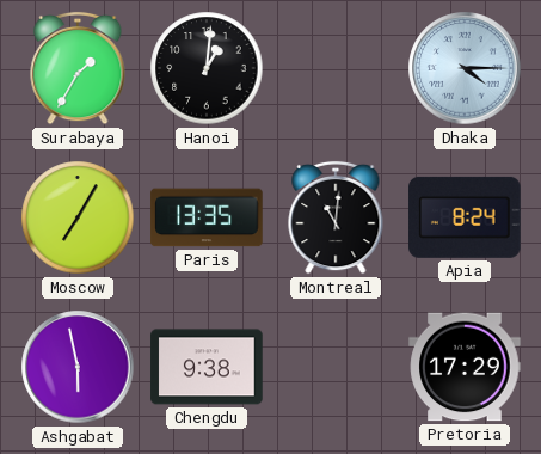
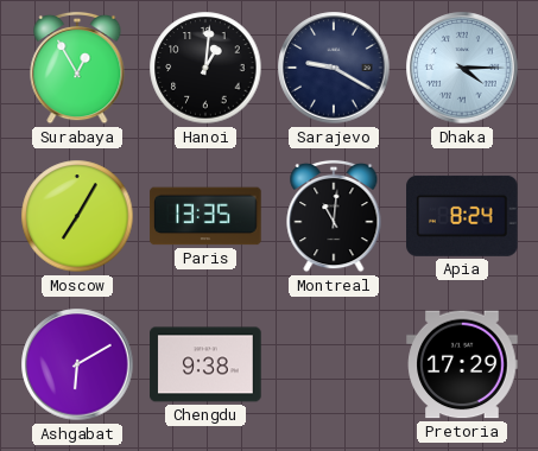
Surabaya: 1:35 -> 12:55 (77, 68)
Sarajevo: none -> 9:20 (334, 68)
Ashgabat: 5:58 -> 6:10 (77, 364)
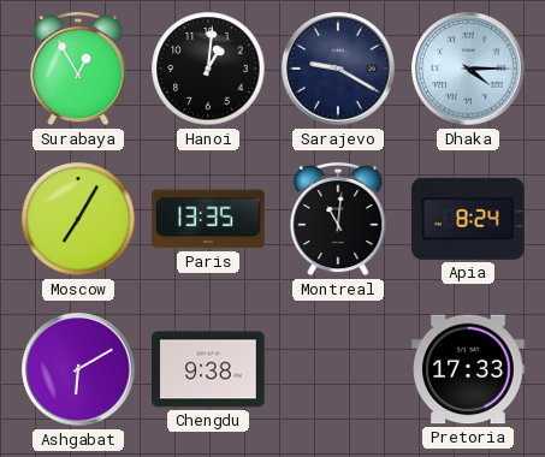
Pretoria: 17:29 -> 17:33 (468, 369)
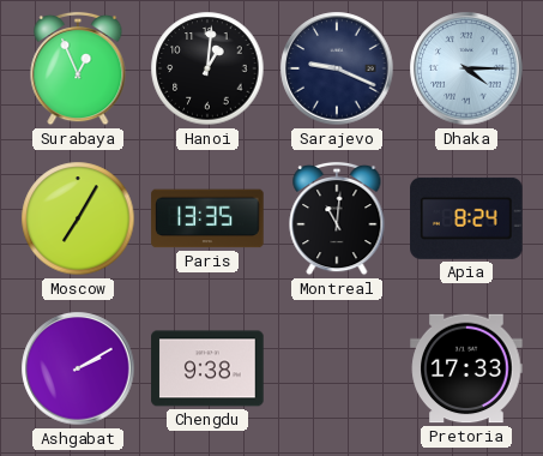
Surabaya: 12:55 -> 12:56 (78, 68)
Sarajevo: 9:20 -> 9:19 (337, 68)
Ashgabat: 6:10 -> 2:10 (78, 368)
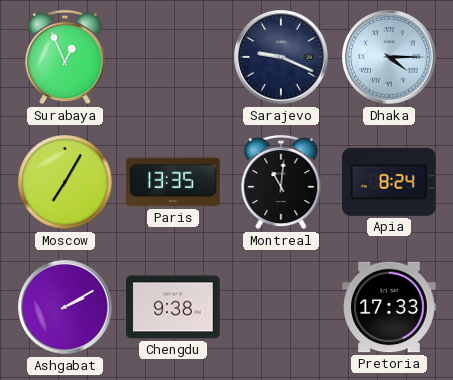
Hanoi: 1:01 -> none (207, 68)
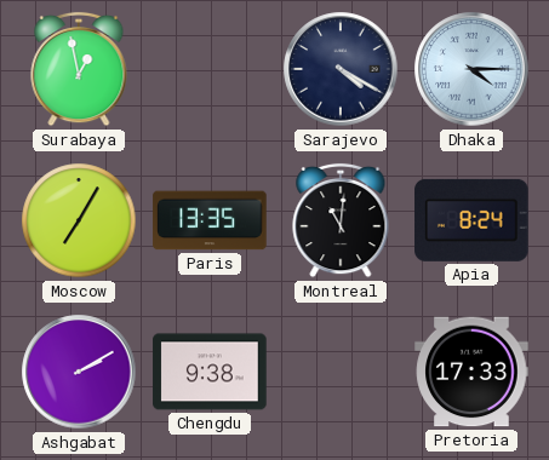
Surabaya: 12:56 -> 12:58 (79, 69)
Sarajevo: 9:19 -> 4:20 (341, 69)
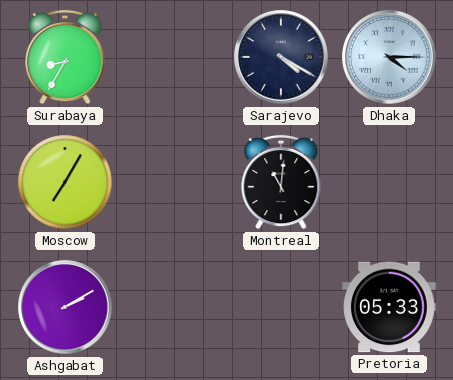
Surabaya: 12:58 -> 8:35 (65, 57)
Paris: 13:35 -> none (210, 220)
Apia: 8:24 -> none (471, 220)
Chengdu: 9:38 -> none (210, 372)
Pretoria: 17:33 -> 05:33 (389, 307)
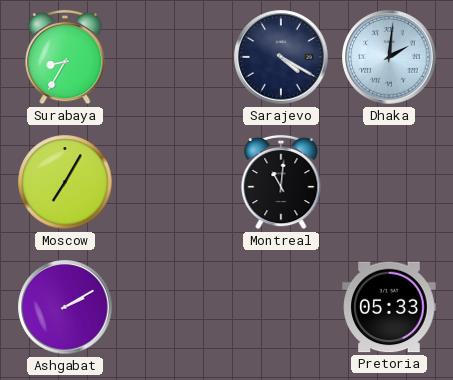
Dhaka: 4:15 -> 2:01 (389, 57)
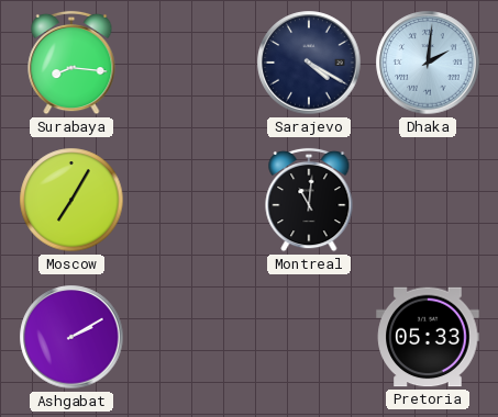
Surabaya: 8:35 -> 8:16 (71, 63)
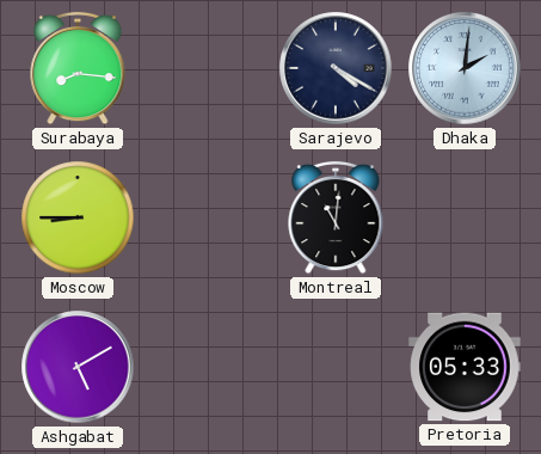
Moscow: 7:05 -> 8:45 (78, 217)
Ashgabat: 2:10 -> 5:10 (78, 367)
